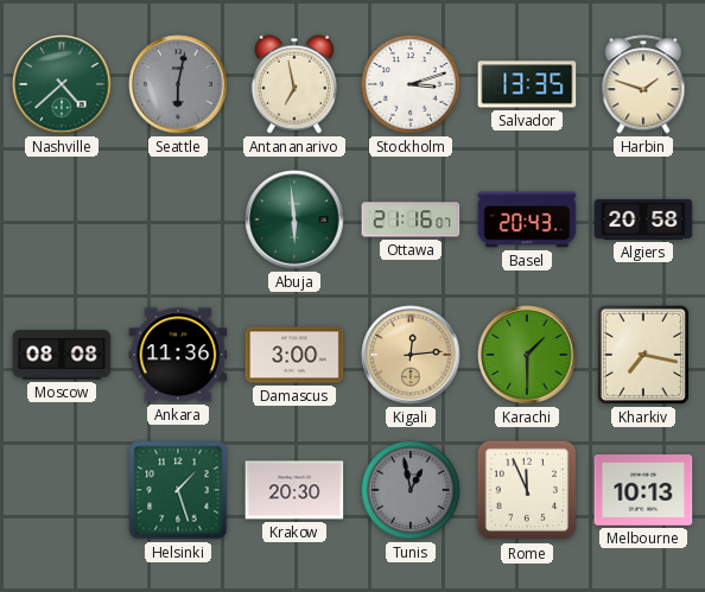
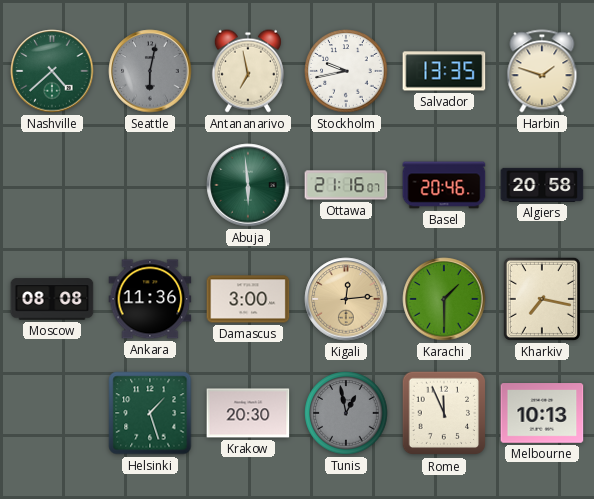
Stockholm: 3:12 -> 9:43 (346, 71)
Basel: 20:43 -> 20:46 (444, 185)
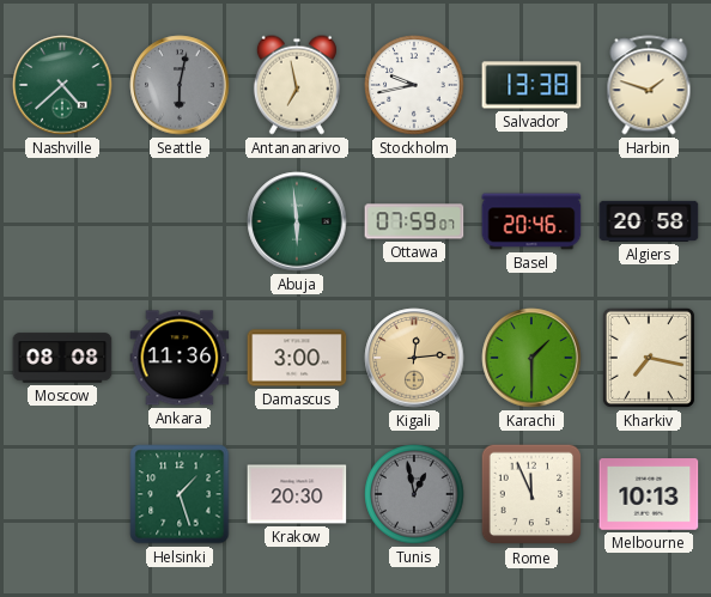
Salvador: 13:35 -> 13:38 (531, 85)
Ottawa: 21:16 -> 07:59 (414, 221)
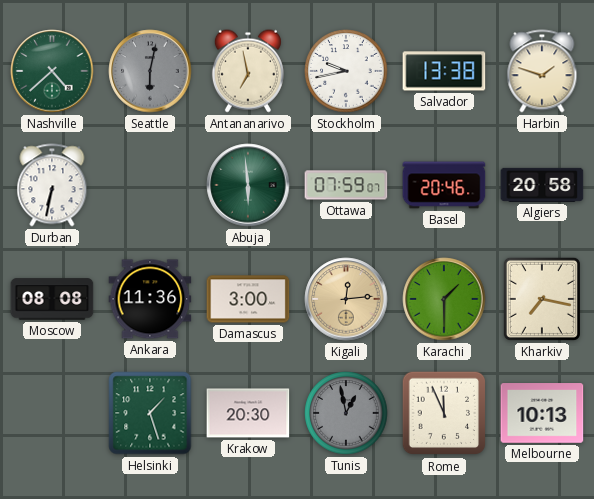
Durban: none -> 6:32 (52, 185)
